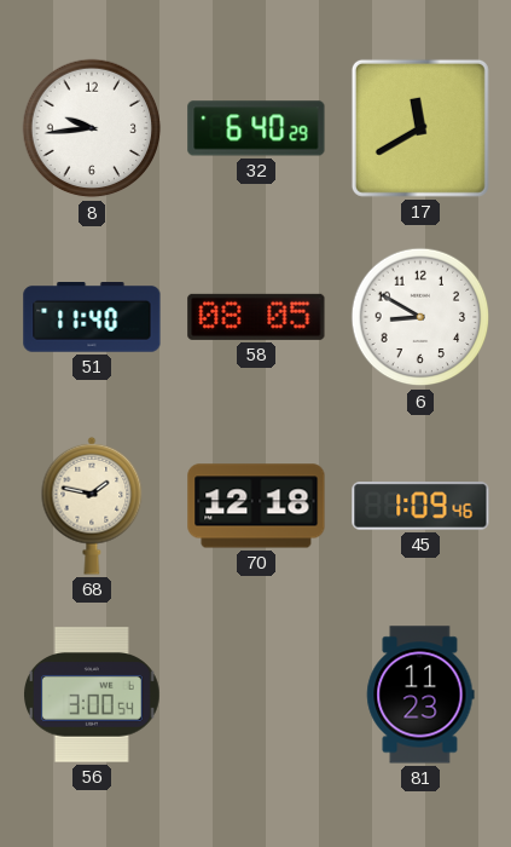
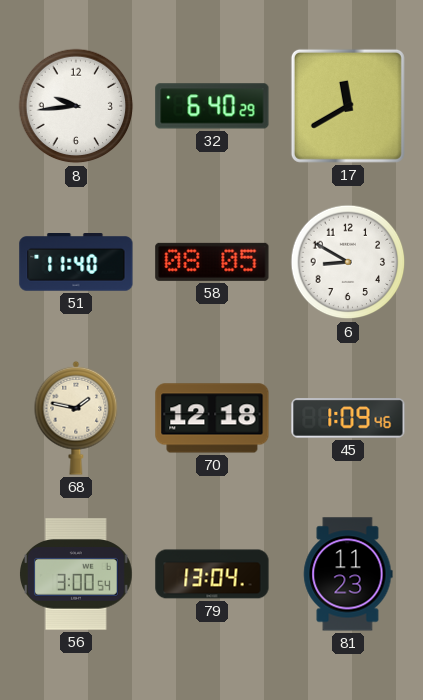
79: none -> 13:04 (212, 574)
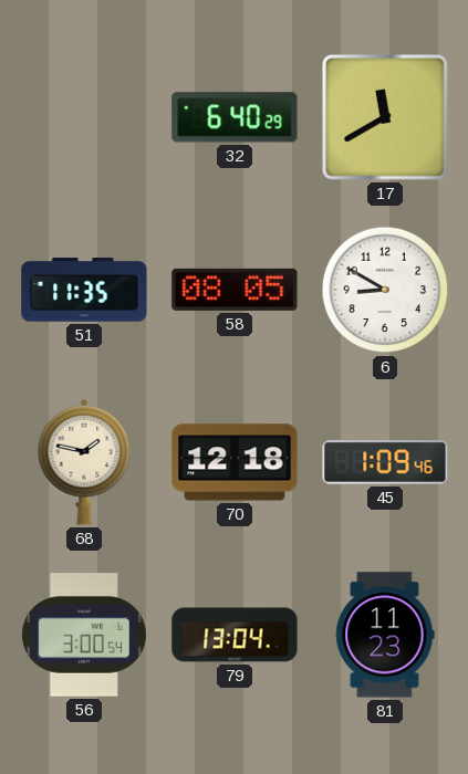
8: 9:44 -> none (76, 106)
51: 11:40 -> 11:35 (84, 290)
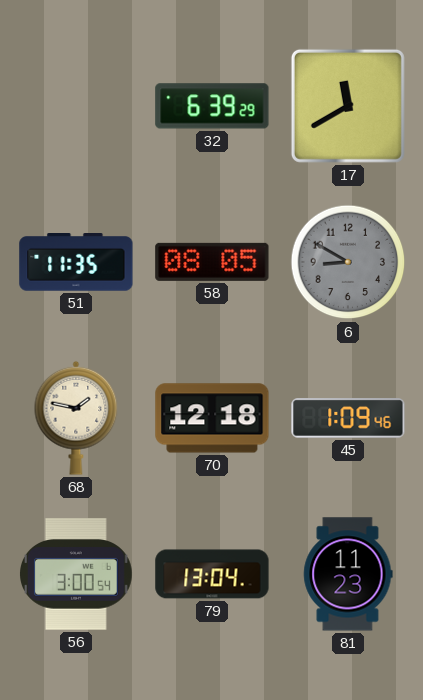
32: 6:40 -> 6:39 (212, 106)
6 dial: white -> grey (348, 262)
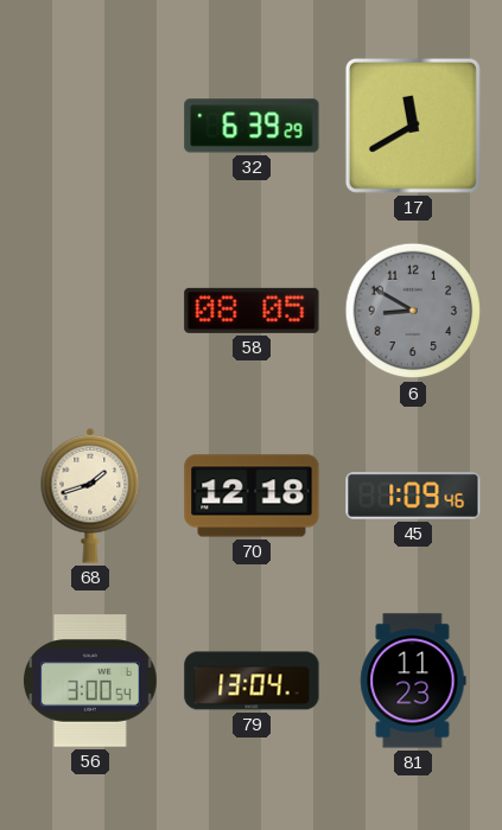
51: 11:35 -> none (76, 262)
68: 1:47 -> 1:42 (90, 496)
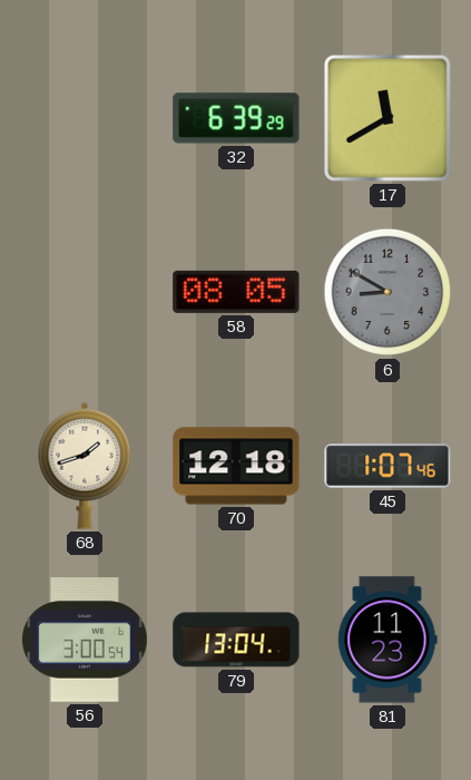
45: 1:09 -> 1:07 (387, 466)
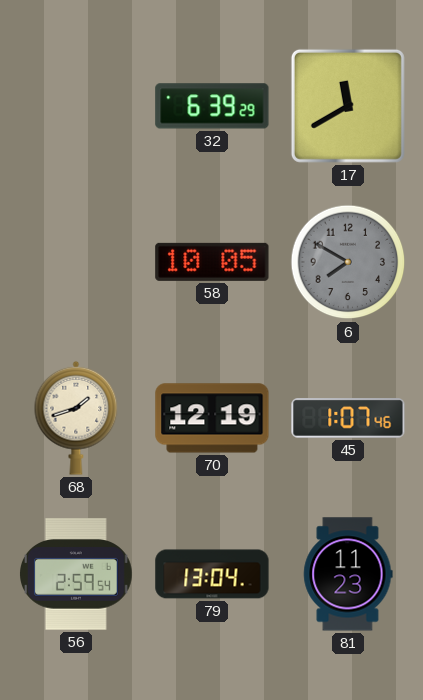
58: 08:05 -> 10:05 (212, 262)
6: 8:50 -> 7:50 (348, 262)
70: 12:18 -> 12:19 (212, 418)
56: 3:00 -> 2:59 (77, 574)
